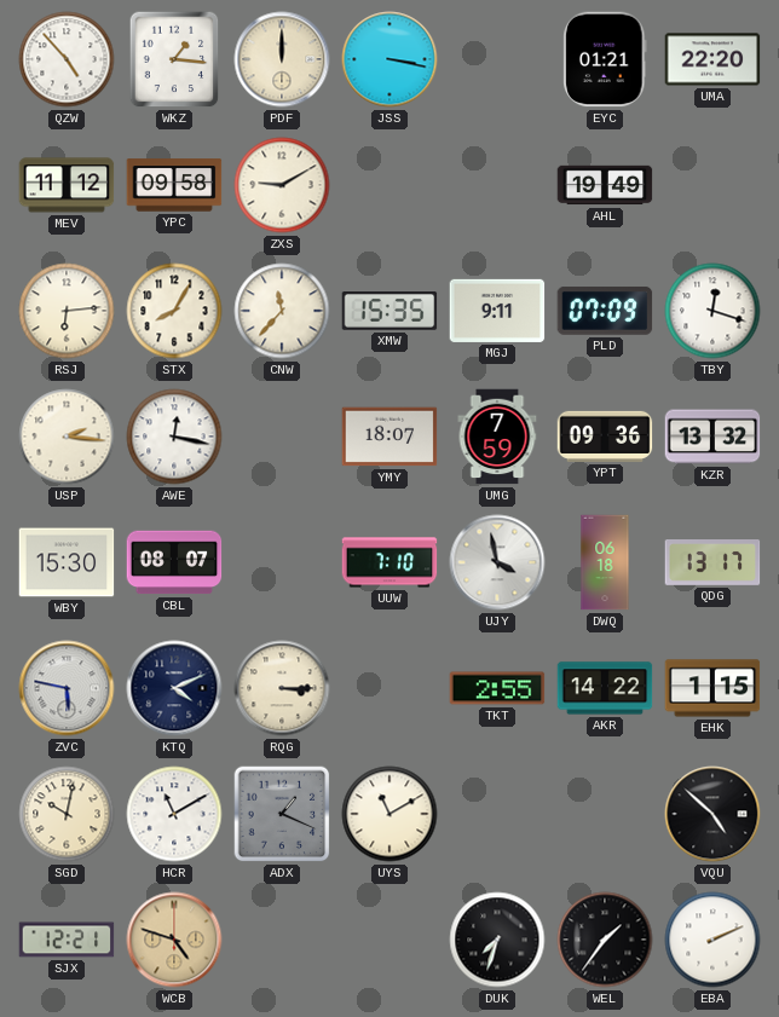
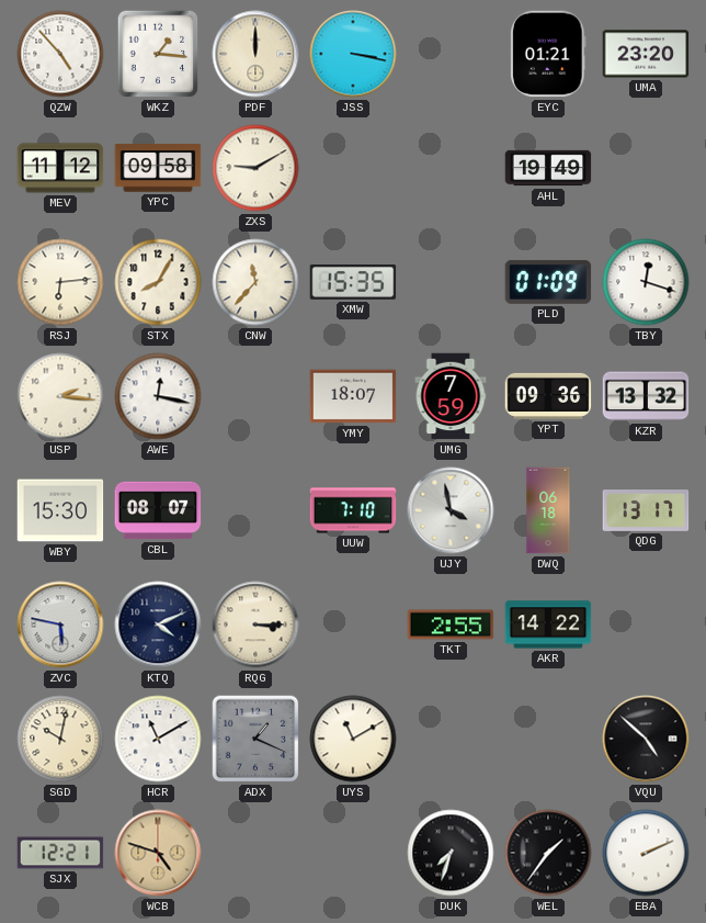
UMA: 22:20 -> 23:20 (646, 54)
MGJ: 9:11 -> none (497, 311)
PLD: 07:09 -> 01:09 (548, 282)
EHK: 1:15 -> none (712, 688)
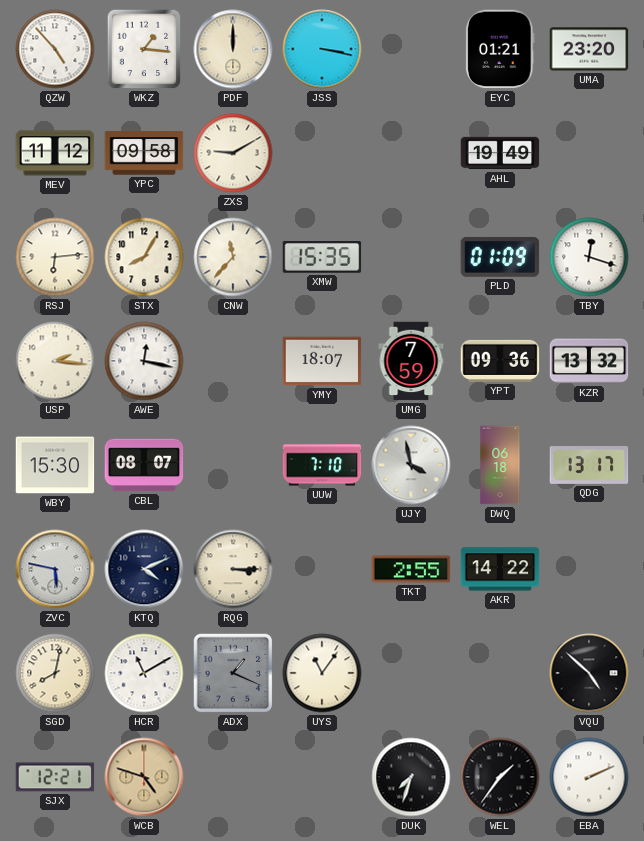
SGD: 10:02 -> 8:02 (55, 673)
UYS: 11:10 -> 11:06 (322, 673)
